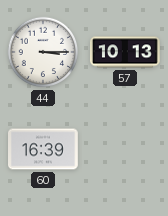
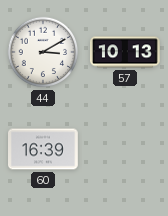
44: 3:15 -> 3:10 (43, 52)
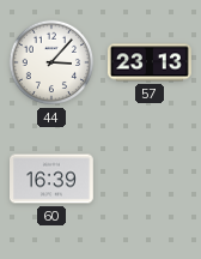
44: 3:10 -> 3:07 (51, 62)
57: 10:13 -> 23:13 (150, 62)
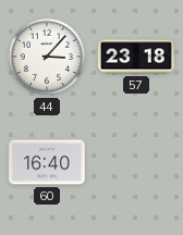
57: 23:13 -> 23:18 (136, 57)
60: 16:39 -> 16:40 (48, 162)
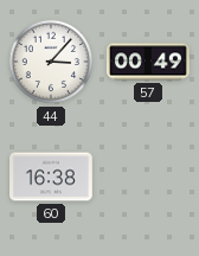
57: 23:18 -> 00:49 (148, 62)
60: 16:40 -> 16:38 (52, 177)
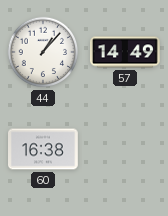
44: 3:07 -> 1:07 (43, 52)
57: 00:49 -> 14:49 (125, 52)
